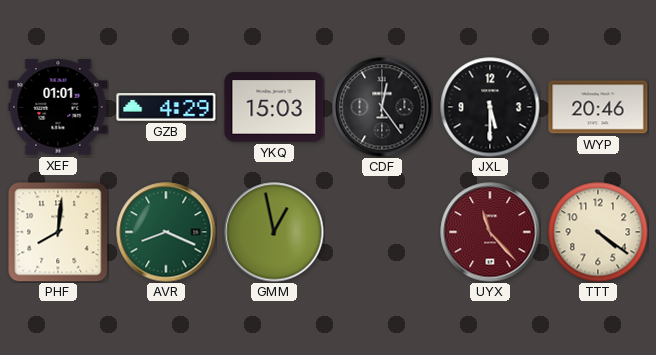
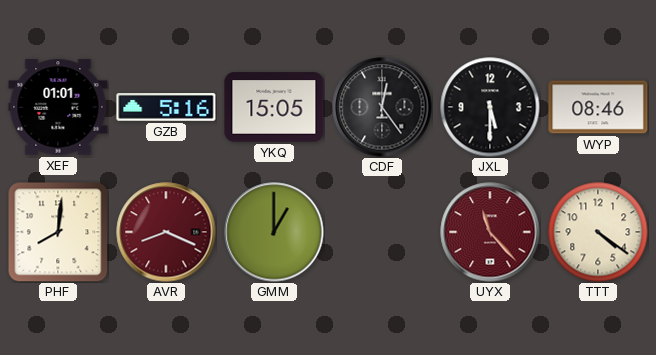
GZB: 4:29 -> 5:16 (166, 107)
YKQ: 15:03 -> 15:05 (274, 107)
WYP: 20:46 -> 08:46 (598, 107)
AVR dial: green -> burgundy (166, 232)
GMM: 12:58 -> 1:00 (274, 232)
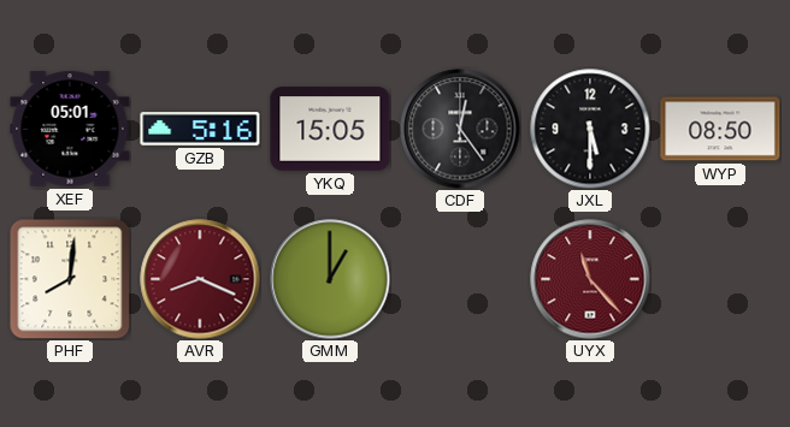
XEF: 01:01 -> 05:01 (70, 129)
WYP: 08:46 -> 08:50 (720, 129)
TTT: 4:21 -> none (598, 232)
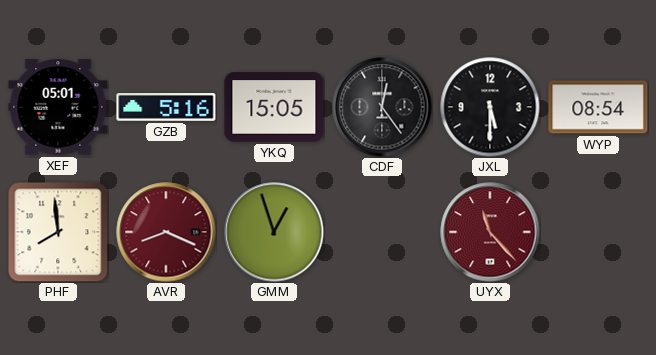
WYP: 08:50 -> 08:54 (598, 107)
PHF: 8:01 -> 7:59 (58, 232)
GMM: 1:00 -> 12:57 (274, 232)
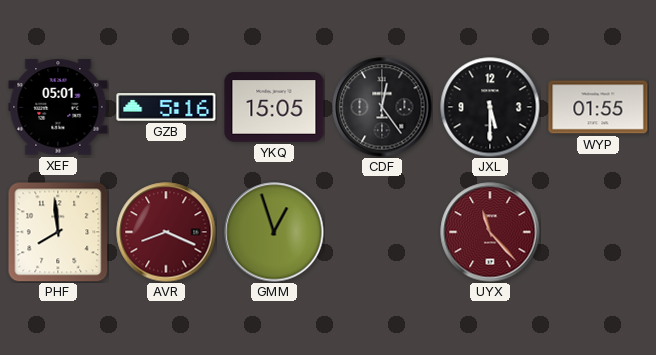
WYP: 08:54 -> 01:55 (598, 107)
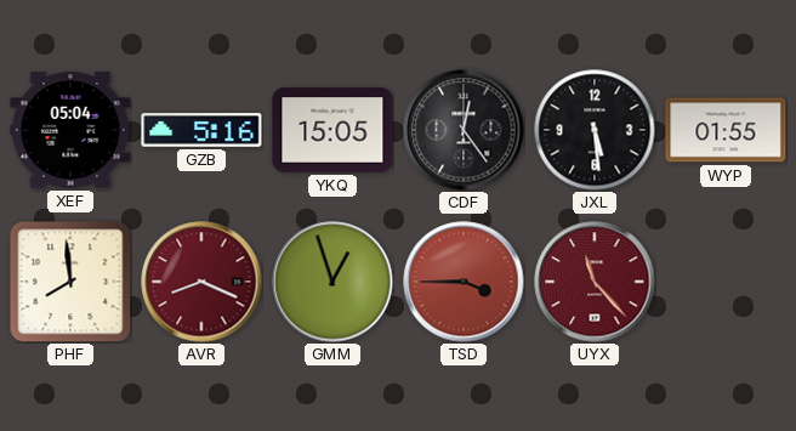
XEF: 05:01 -> 05:04 (70, 130)
JXL: 5:30 -> 5:29 (595, 130)
TSD: none -> 3:45 (464, 282)
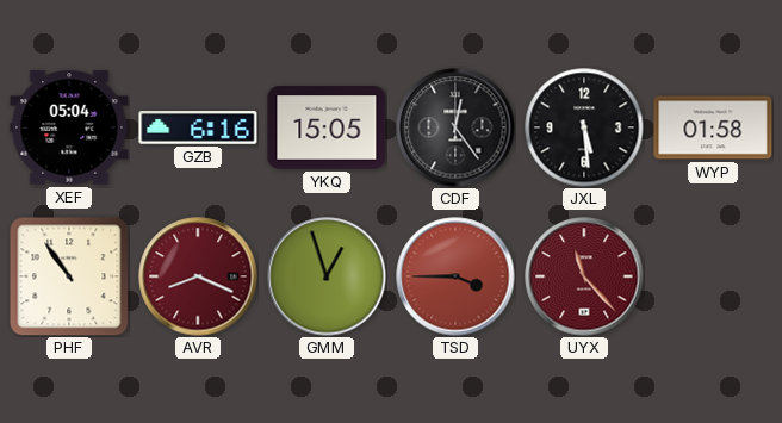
GZB: 5:16 -> 6:16 (198, 127)
WYP: 01:55 -> 01:58 (713, 127)
PHF: 7:59 -> 10:54 (69, 276)
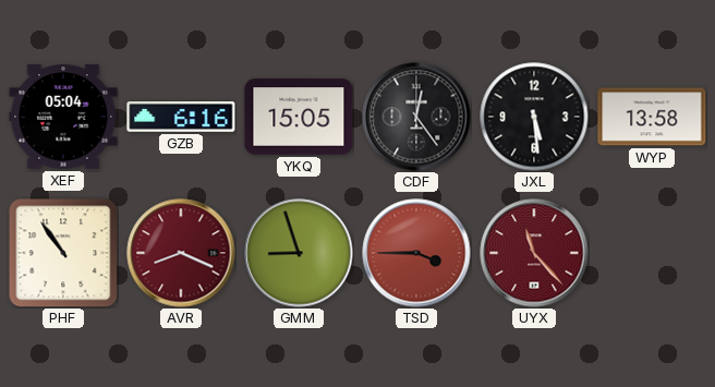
WYP: 01:58 -> 13:58 (652, 117)
GMM: 12:57 -> 8:57 (299, 253)
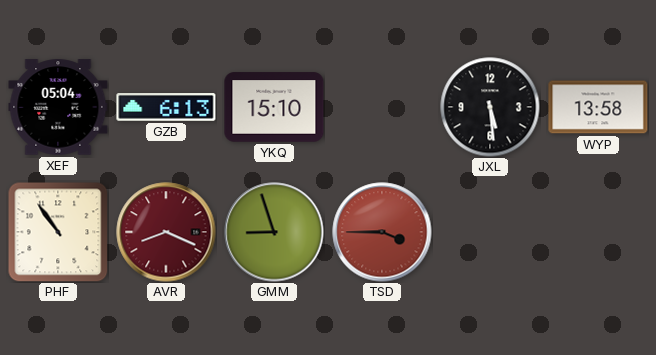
GZB: 6:16 -> 6:13 (166, 107)
YKQ: 15:05 -> 15:10 (274, 107)
CDF: 12:24 -> none (416, 117)
UYX: 11:23 -> none (534, 253)
